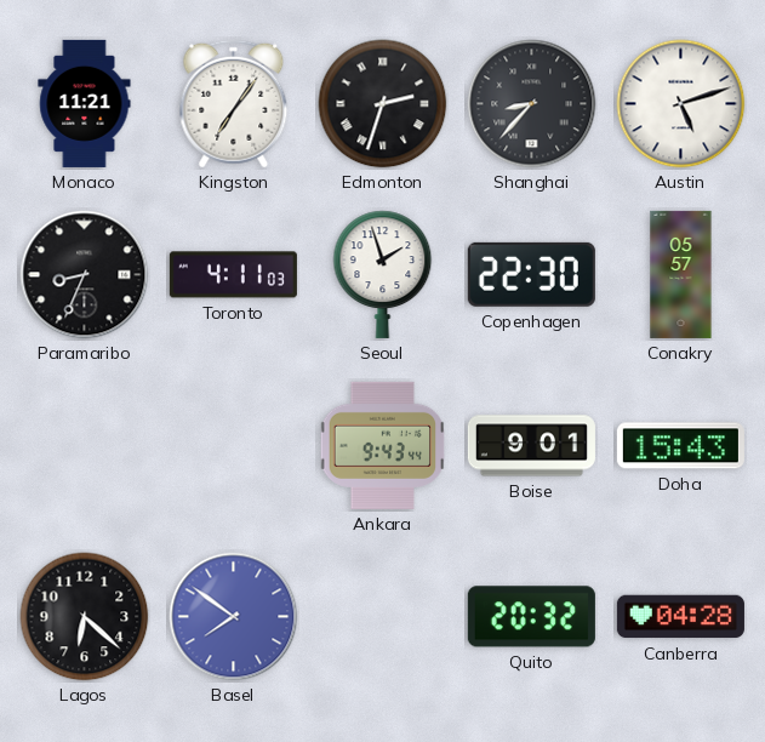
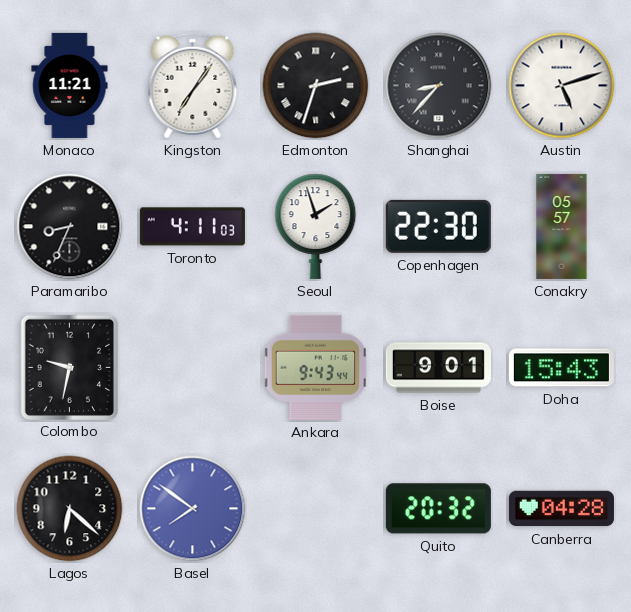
Colombo: none -> 9:32 (69, 367)
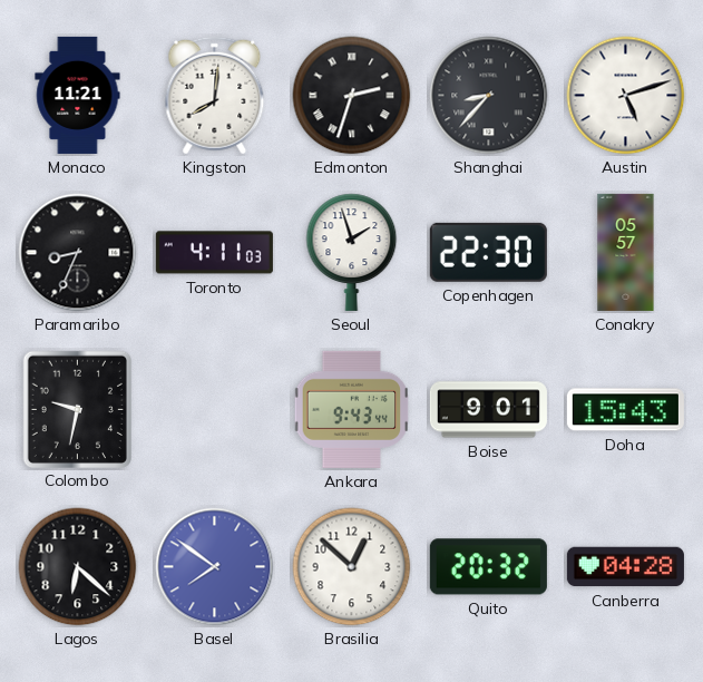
Kingston: 7:06 -> 8:01 (215, 96)
Brasilia: none -> 12:52 (352, 567)
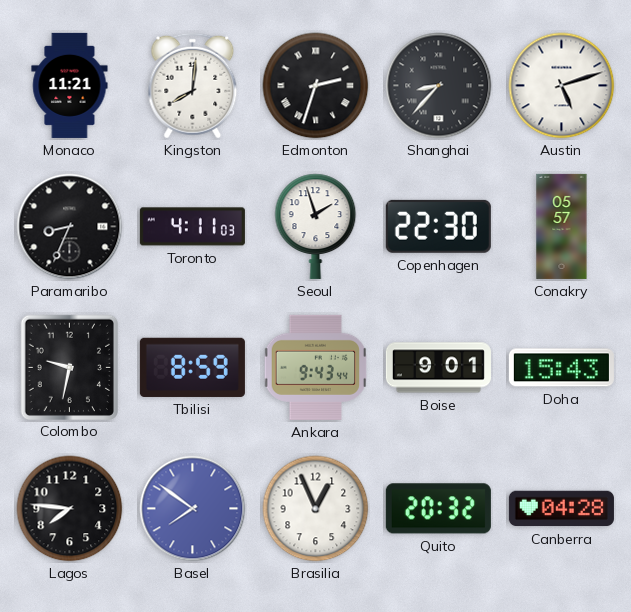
Tbilisi: none -> 8:59 (192, 367)
Lagos: 6:22 -> 7:46 (70, 509)
Brasilia: 12:52 -> 12:56 (316, 509)
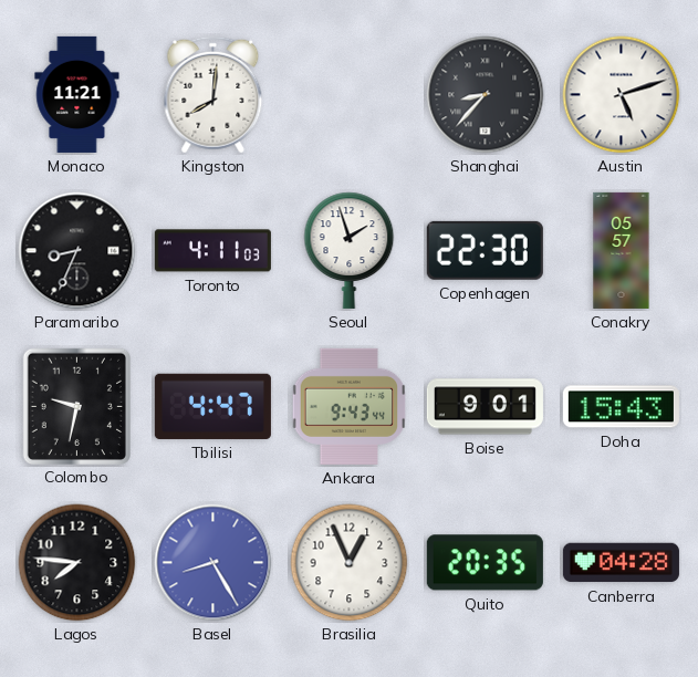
Edmonton: 2:33 -> none (316, 86)
Tbilisi: 8:59 -> 4:47 (212, 406)
Basel: 7:51 -> 8:25 (213, 563)
Quito: 20:32 -> 20:35 (485, 563)
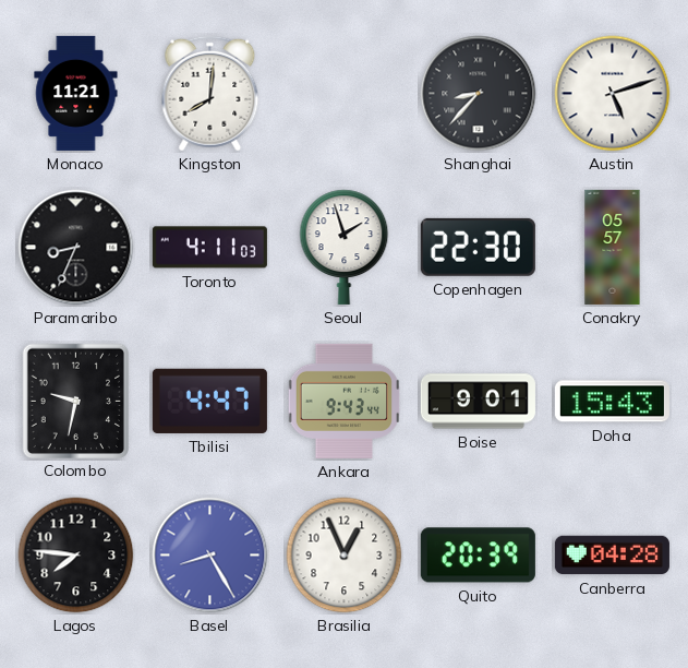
Quito: 20:35 -> 20:39 (478, 556)
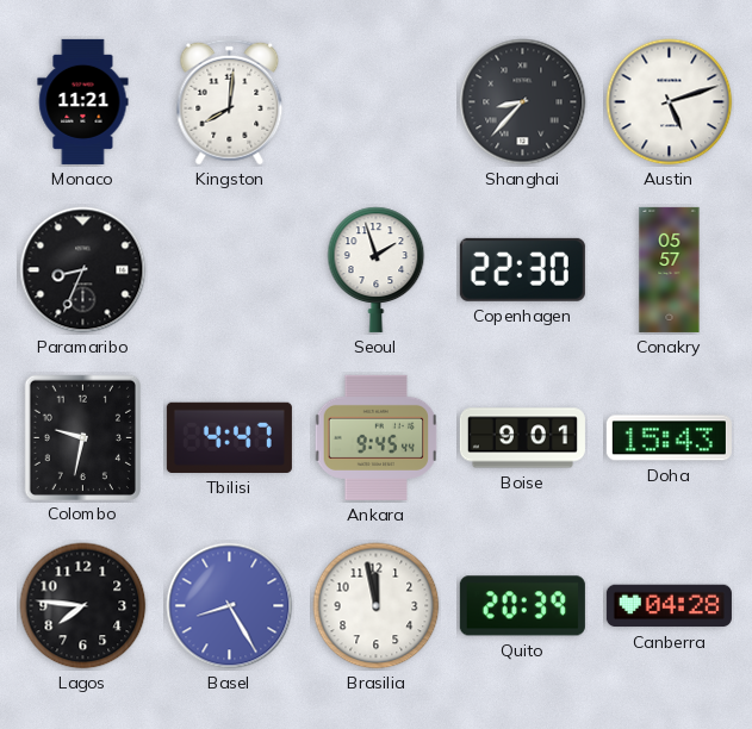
Toronto: 4:11 -> none (209, 248)
Ankara: 9:43 -> 9:45 (377, 437)
Brasilia: 12:56 -> 11:58 (377, 606)
